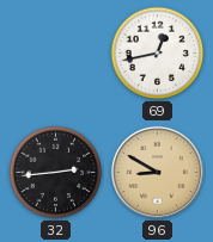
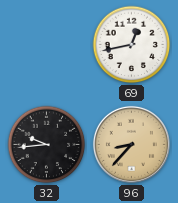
32: 2:44 -> 9:44 (47, 145)
96: 8:50 -> 8:37 (131, 144)
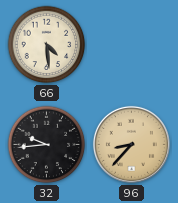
66: none -> 4:29 (47, 45)
69: 12:43 -> none (132, 45)
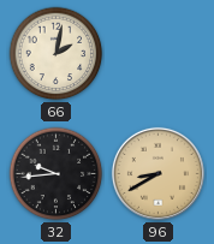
66: 4:29 -> 2:02 (57, 54)
96: 8:37 -> 8:40 (157, 173)
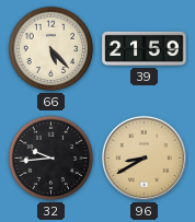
66: 2:02 -> 5:23 (51, 49)
39: none -> 21:59 (145, 48)
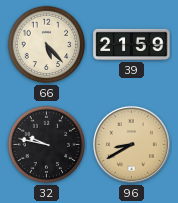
32: 9:44 -> 9:47 (47, 145)
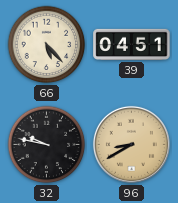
39: 21:59 -> 04:51 (132, 44)
